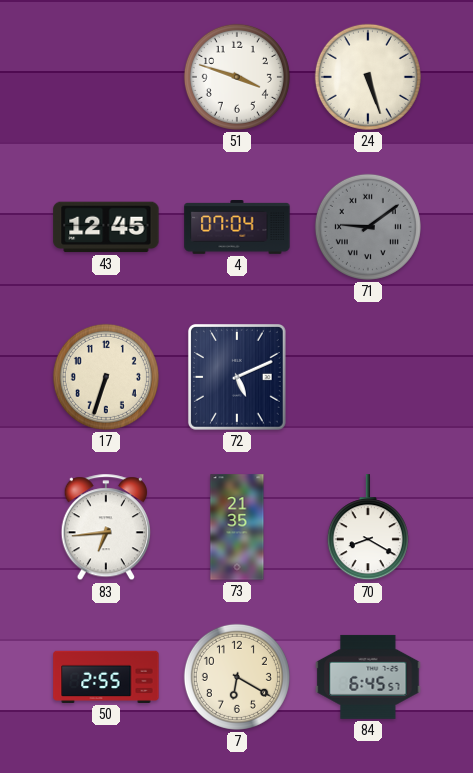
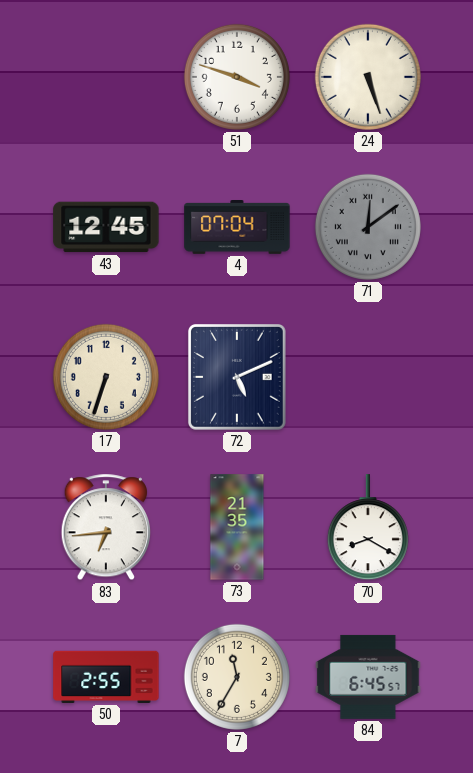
71: 9:09 -> 12:09 (368, 227)
7: 6:20 -> 11:35 (237, 677)
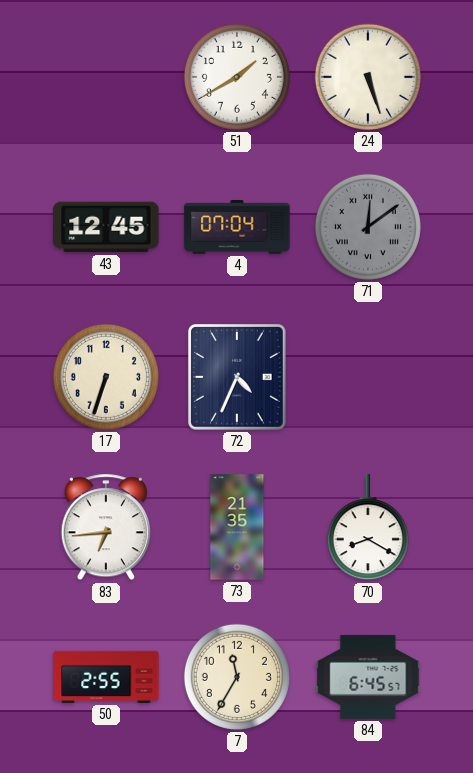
51: 3:48 -> 1:40 (237, 77)
72: 5:11 -> 4:34 (237, 378)
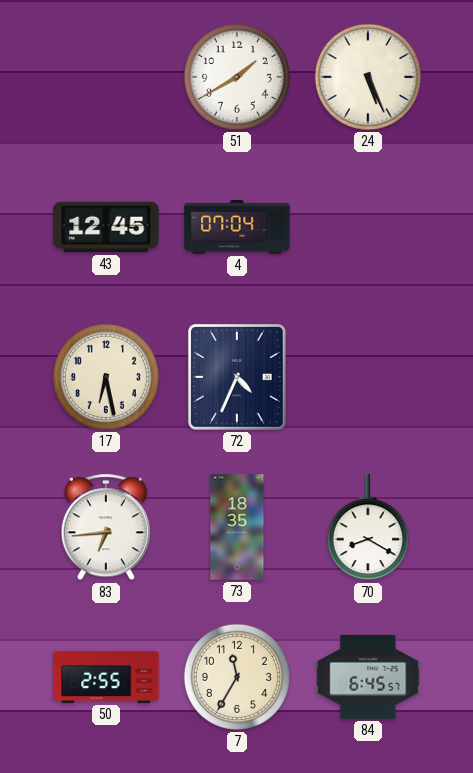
24: 5:27 -> 5:26 (368, 77)
71: 12:09 -> none (368, 227)
17: 6:33 -> 6:28 (106, 377)
73: 21:35 -> 18:35 (237, 527)
